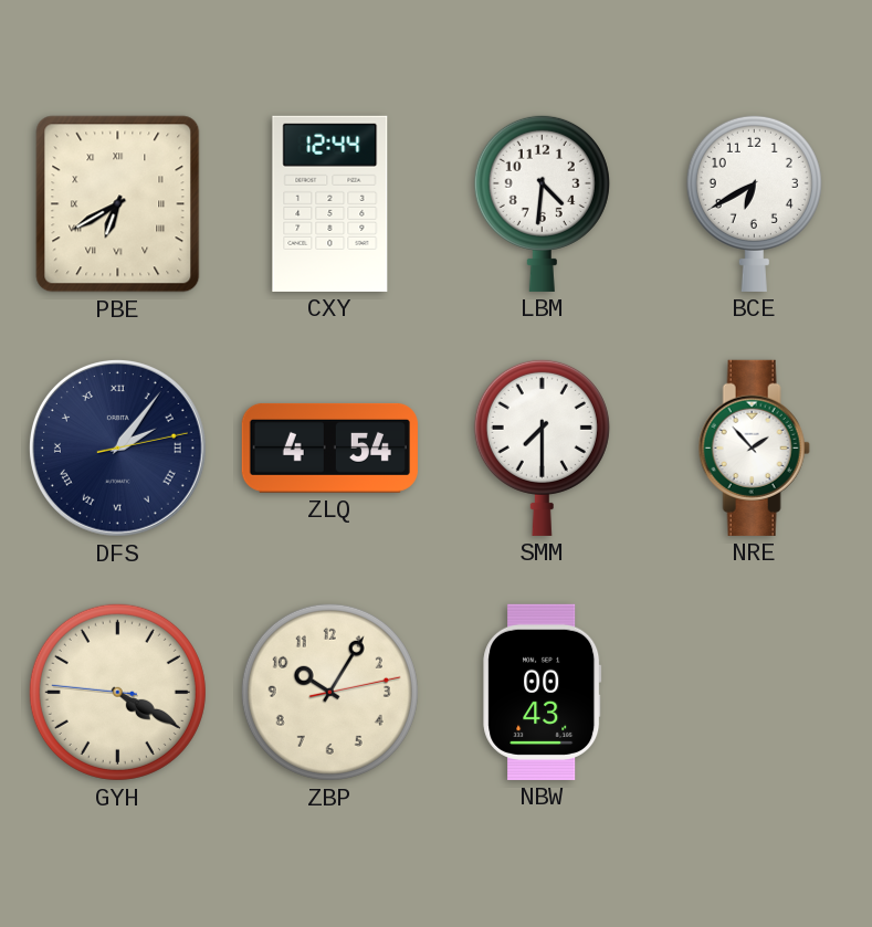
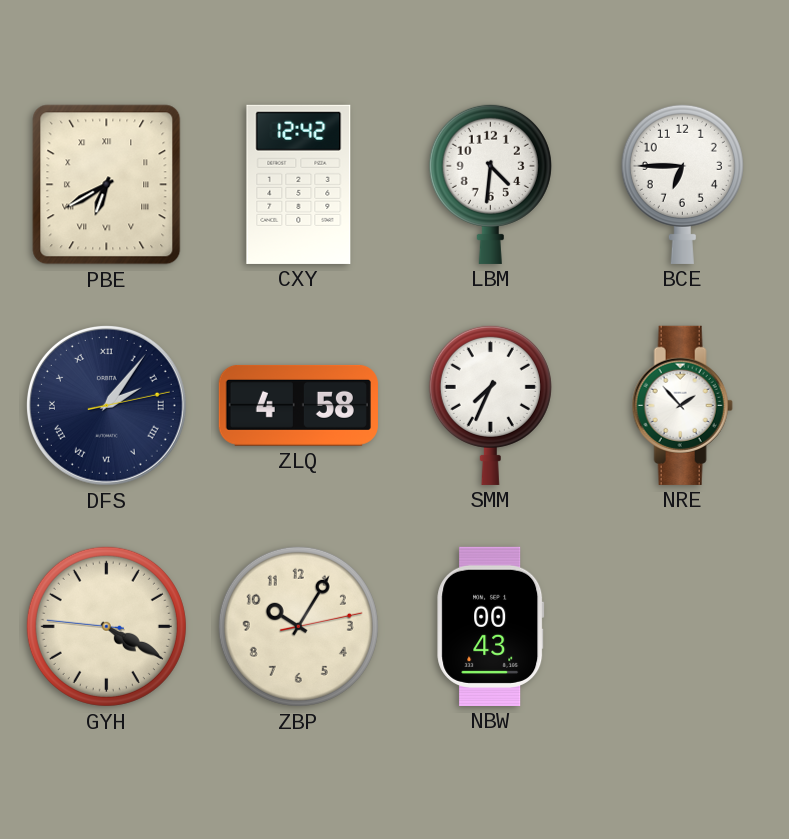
CXY: 12:44 -> 12:42 (299, 184)
BCE: 6:40 -> 6:45 (682, 184)
ZLQ: 4:54 -> 4:58 (298, 405)
SMM: 7:30 -> 7:34 (490, 405)
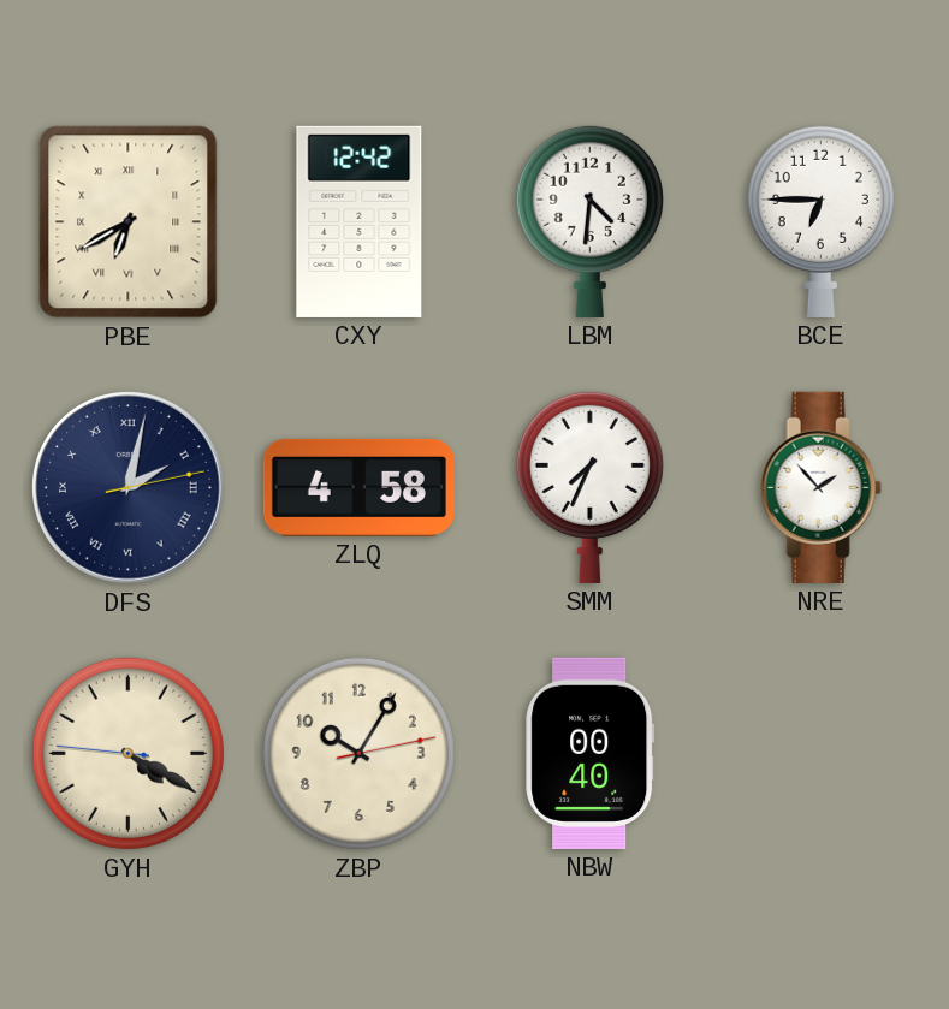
DFS: 2:06 -> 2:02 (127, 487)
NBW: 00:43 -> 00:40 (591, 753)
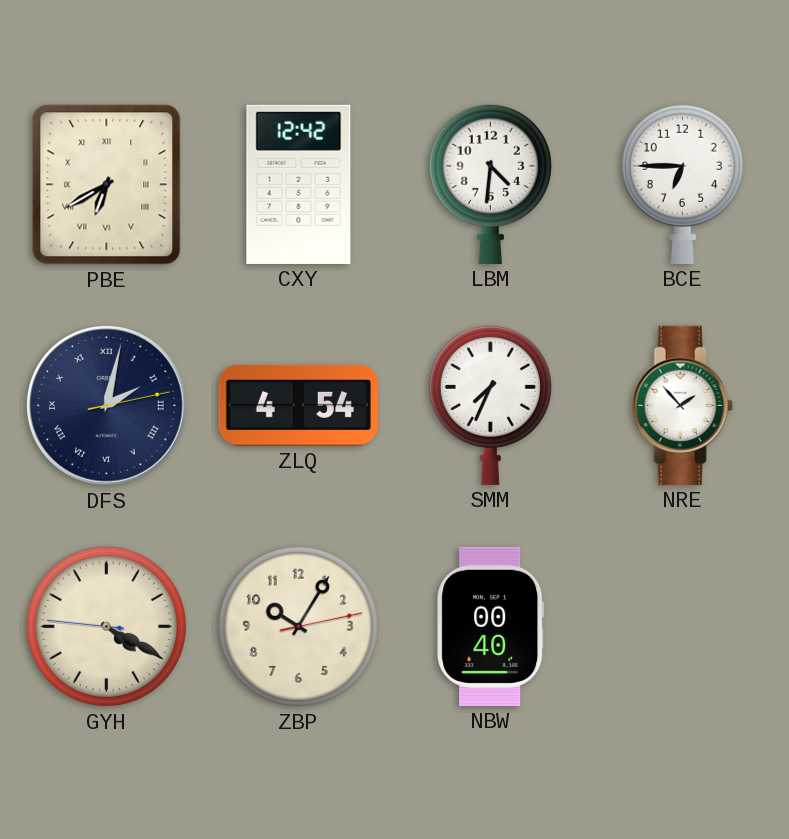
ZLQ: 4:58 -> 4:54 (298, 405)
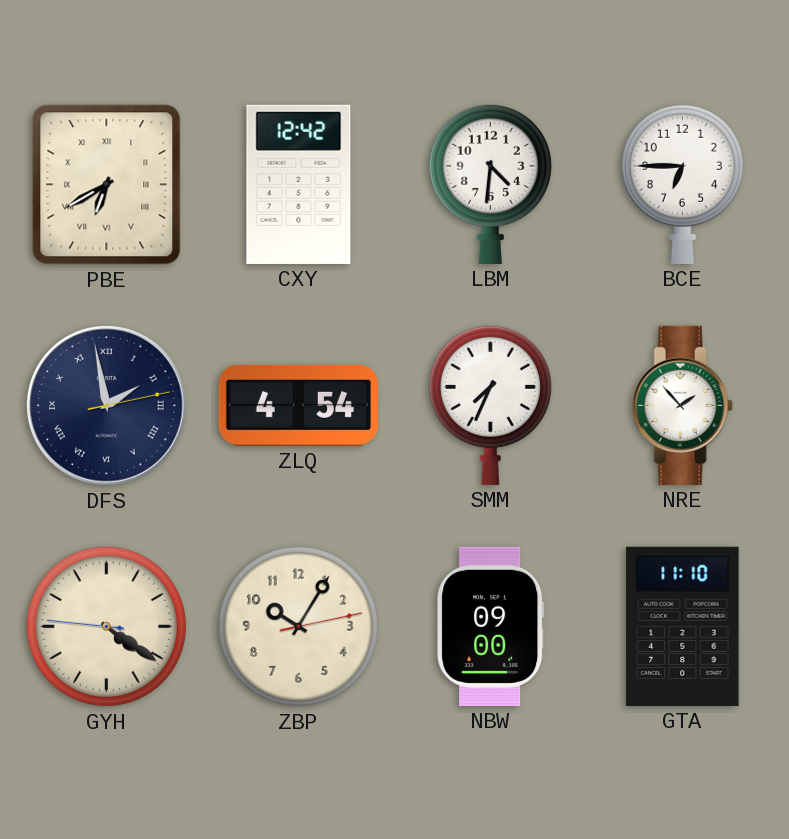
DFS: 2:02 -> 1:58 (106, 405)
GYH: 4:19 -> 4:20 (106, 626)
NBW: 00:40 -> 09:00 (491, 626)
GTA: none -> 11:10 (683, 626)
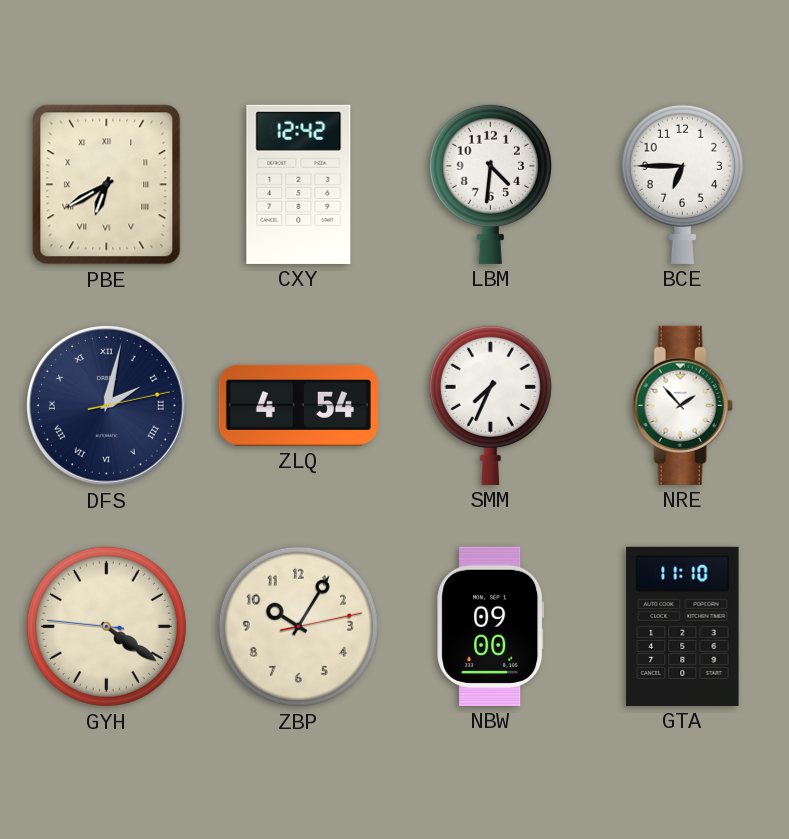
DFS: 1:58 -> 2:02 (106, 405)
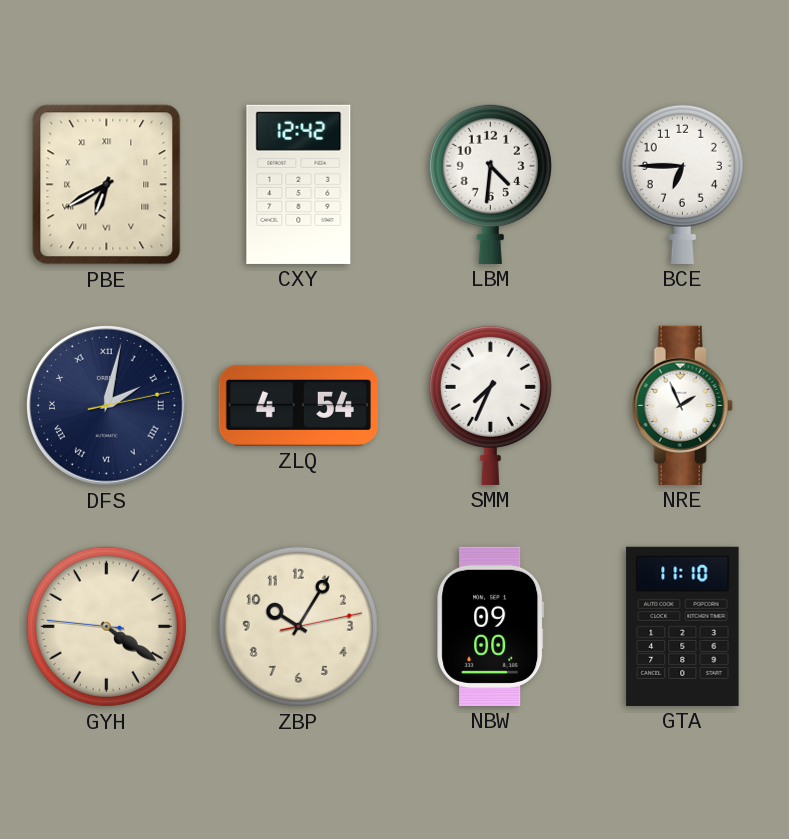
NRE: 1:53 -> 1:56 (682, 405)
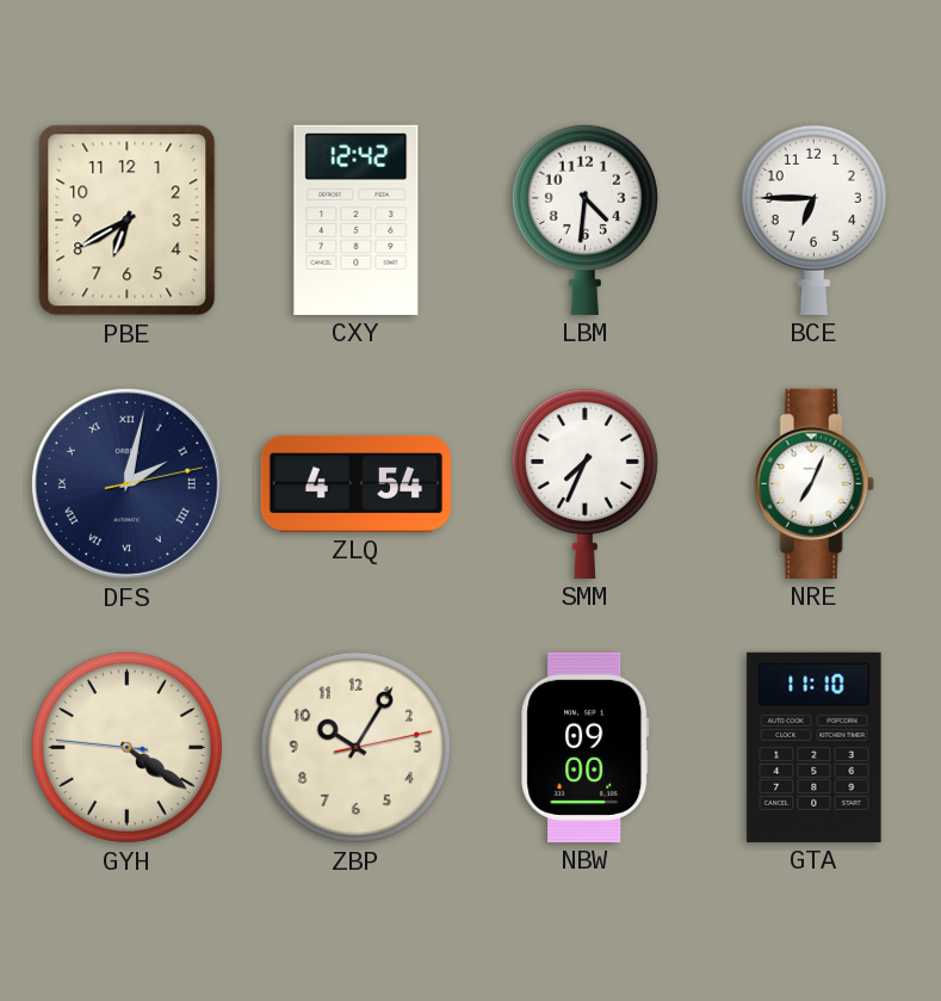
PBE numerals: Roman -> Arabic (128, 221)
NRE: 1:56 -> 7:04 (813, 483)
